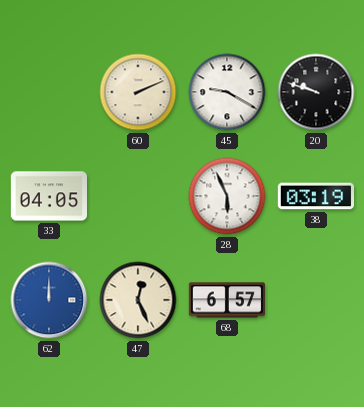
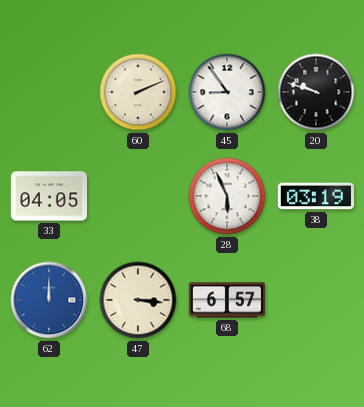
45: 9:20 -> 8:54 (227, 92)
47: 12:26 -> 3:16 (138, 300)
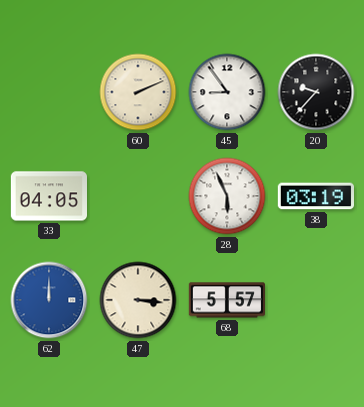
20: 9:48 -> 9:37 (316, 92)
68: 6:57 -> 5:57 (226, 300)
